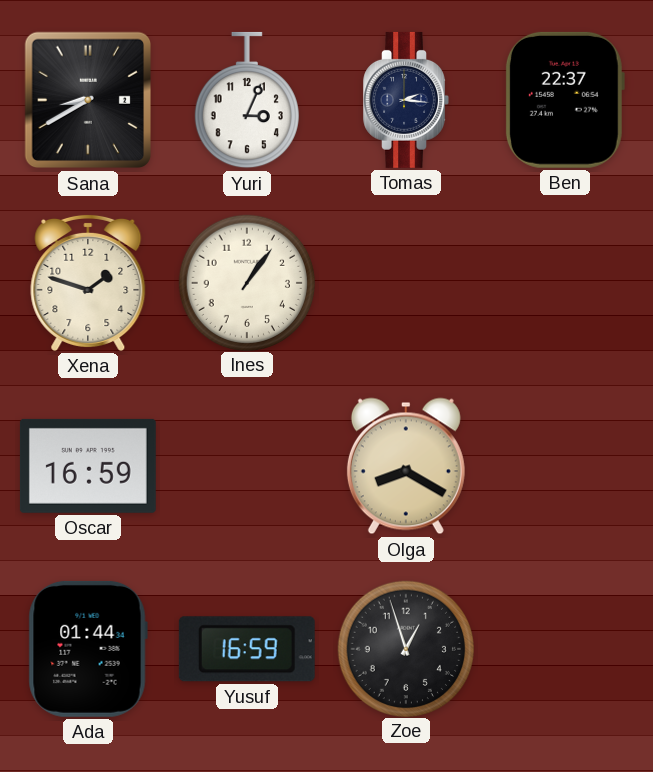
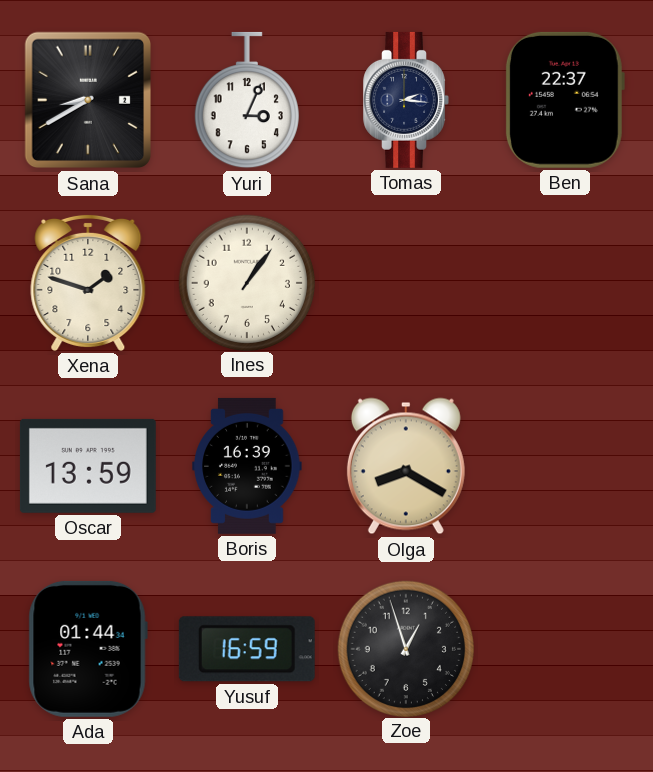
Oscar: 16:59 -> 13:59 (88, 466)
Boris: none -> 16:39 (247, 466)
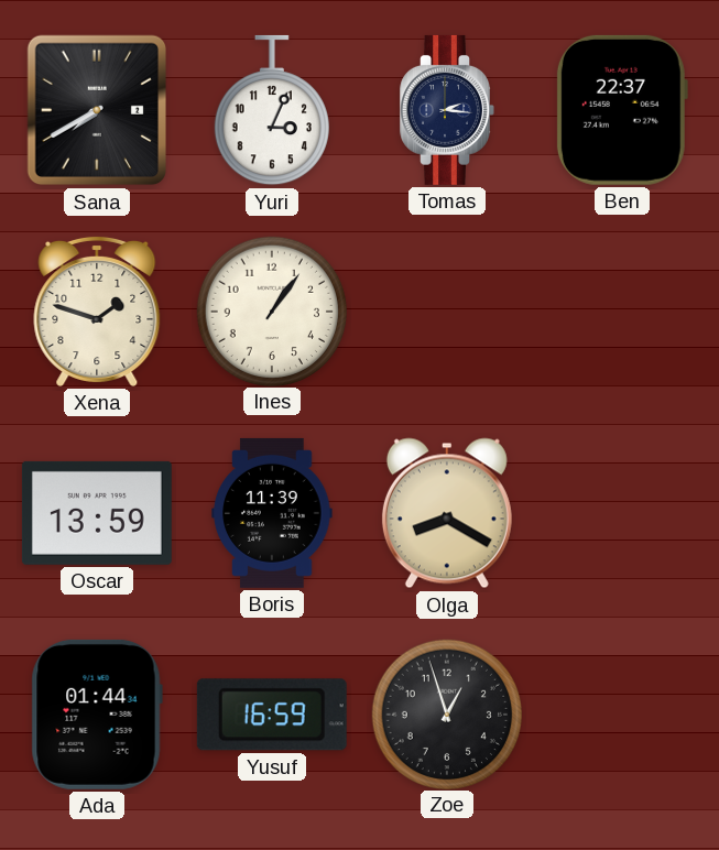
Sana: 8:40 -> 7:40 (96, 110)
Boris: 16:39 -> 11:39 (272, 513)
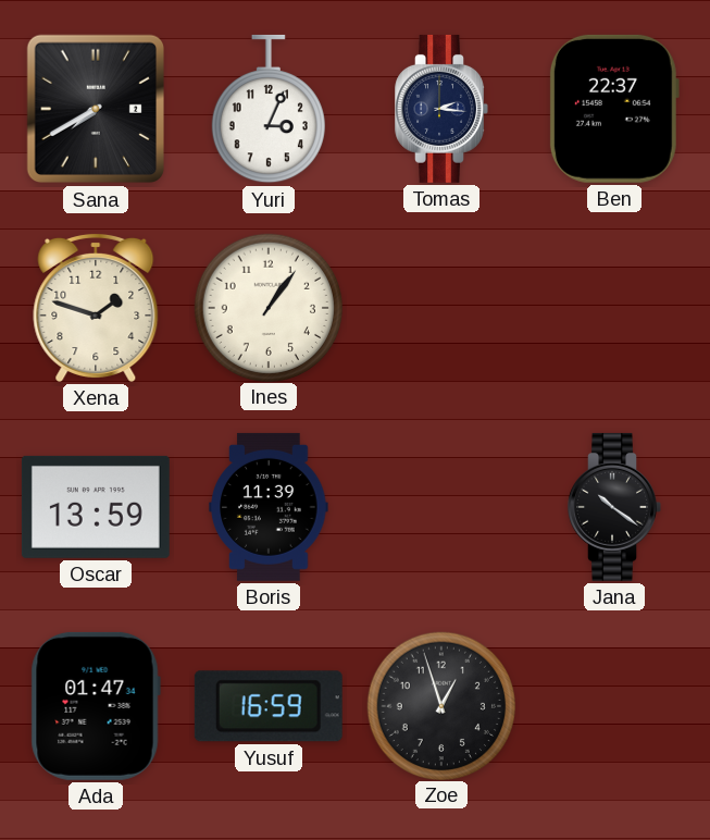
Olga: 8:20 -> none (447, 513)
Jana: none -> 10:21 (614, 507)
Ada: 01:44 -> 01:47 (96, 706)
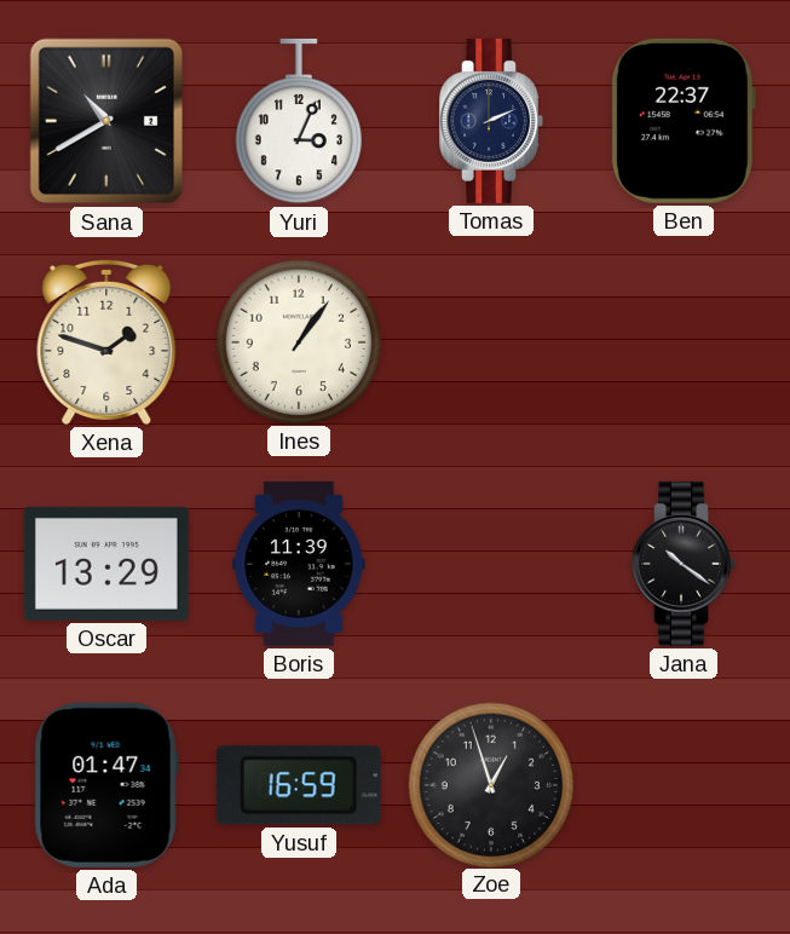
Sana: 7:40 -> 10:40 (105, 121)
Tomas: 2:16 -> 2:11 (491, 121)
Oscar: 13:59 -> 13:29 (106, 564)
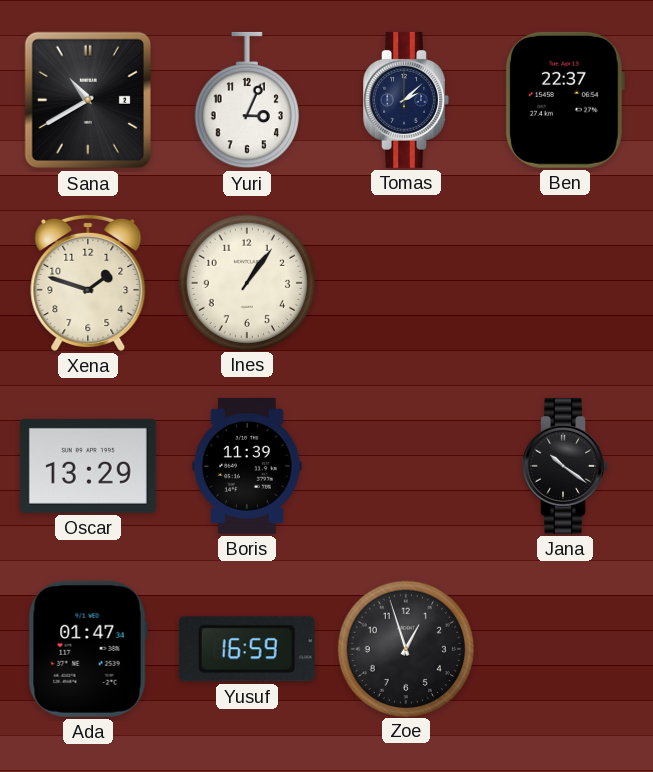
Tomas: 2:11 -> 2:08 (406, 100)
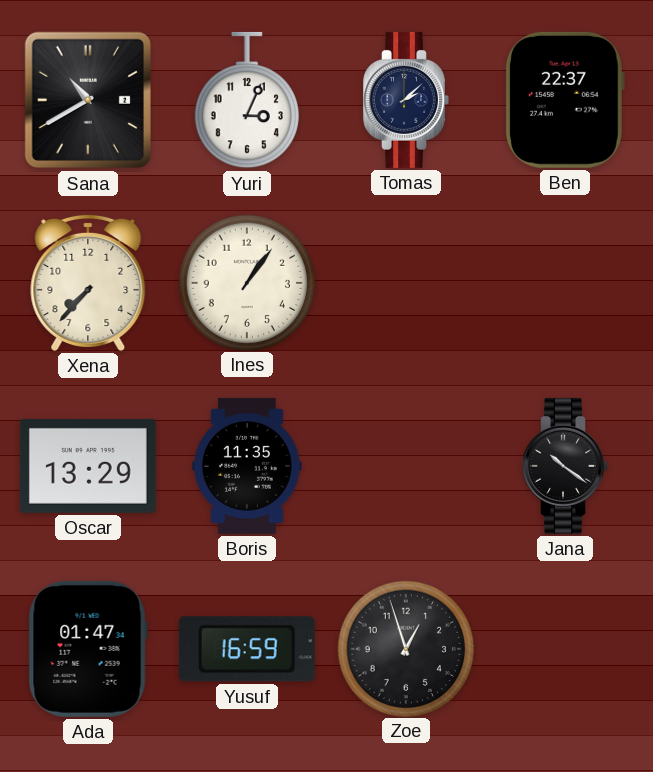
Xena: 1:48 -> 7:37 (88, 282)
Boris: 11:39 -> 11:35 (247, 466)
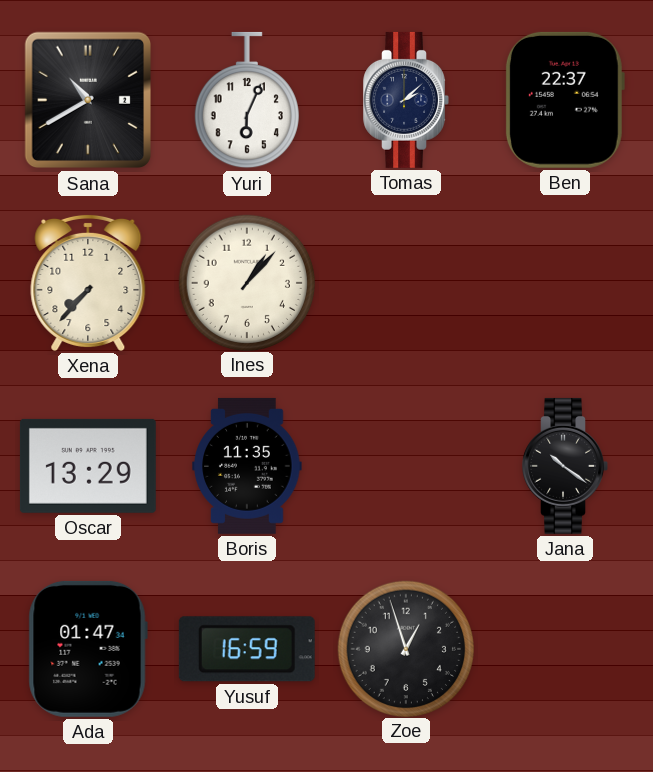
Yuri: 3:04 -> 6:04 (247, 100)
Ines: 1:06 -> 1:07 (246, 282)
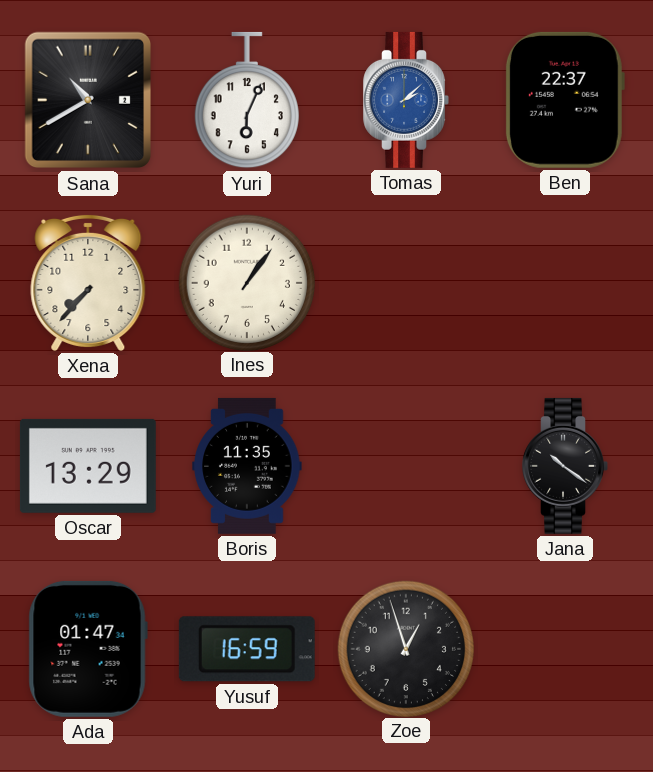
Tomas dial: navy -> blue (406, 100)
Ines: 1:07 -> 1:06 (246, 282)
